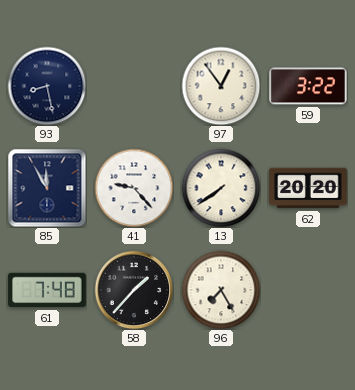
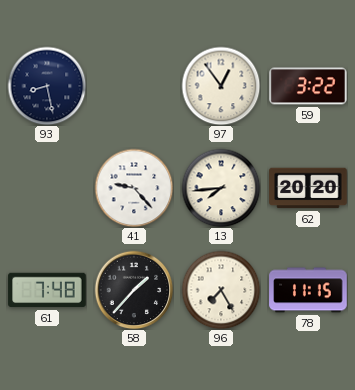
85: 11:55 -> none (47, 188)
13: 7:39 -> 7:44 (221, 188)
78: none -> 11:15 (308, 290)
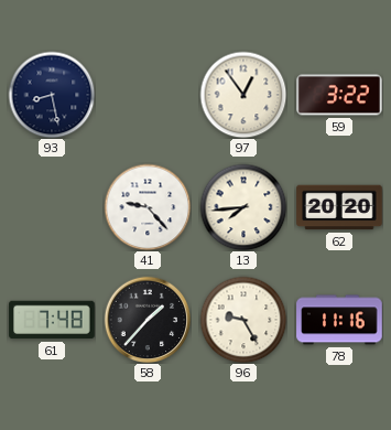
96: 7:25 -> 9:25 (243, 320)
78: 11:15 -> 11:16 (339, 320)
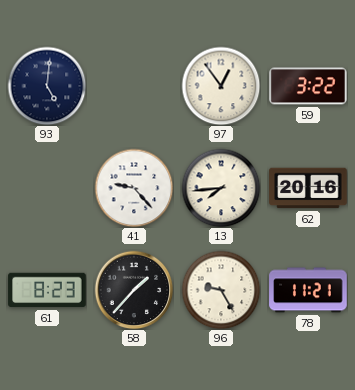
93: 8:28 -> 5:01 (47, 86)
62: 20:20 -> 20:16 (308, 188)
61: 7:48 -> 8:23 (47, 290)
78: 11:16 -> 11:21 (308, 290)
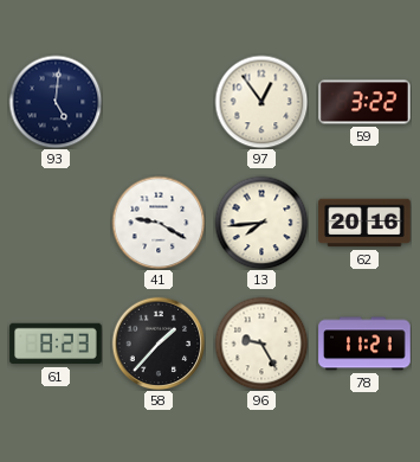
41: 9:23 -> 9:20 (159, 223)
